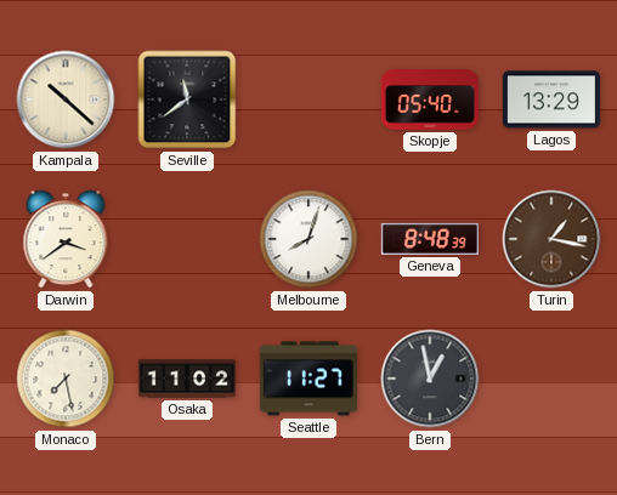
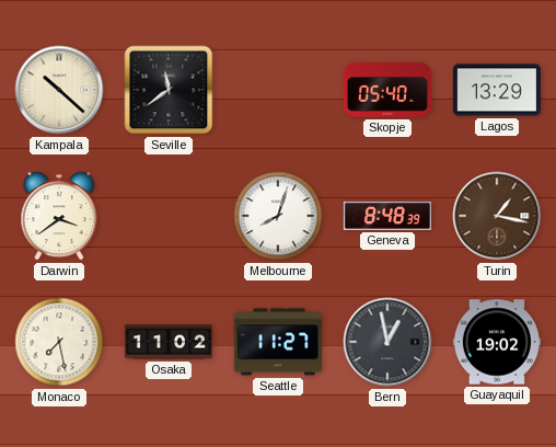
Guayaquil: none -> 19:02 (497, 342)
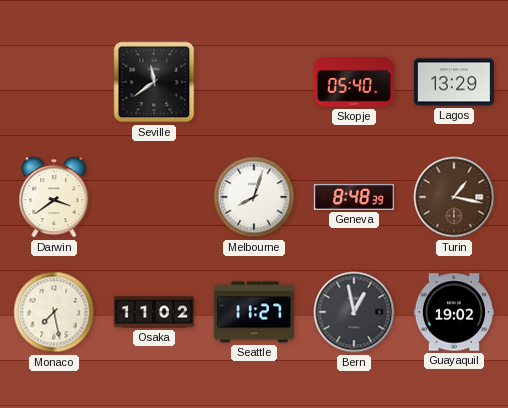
Kampala: 10:22 -> none (59, 90)
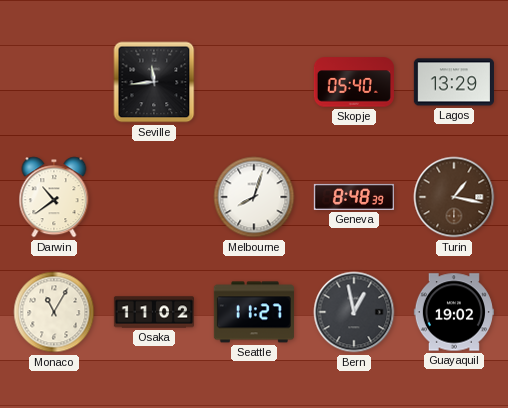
Seville: 11:39 -> 11:44 (154, 82)
Darwin: 3:39 -> 10:39 (54, 197)
Monaco: 7:28 -> 11:05 (54, 312)
